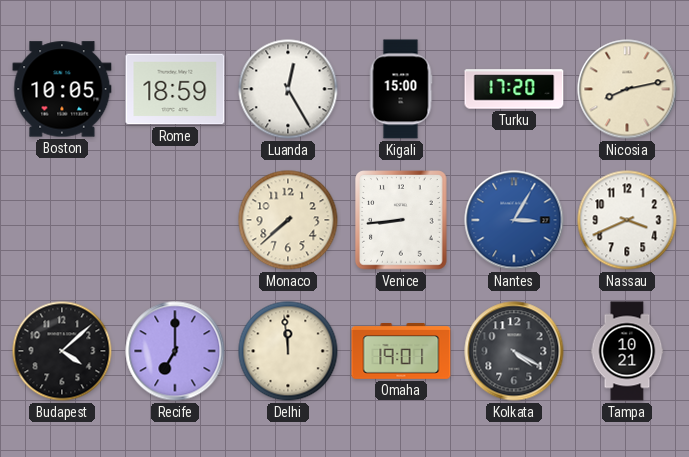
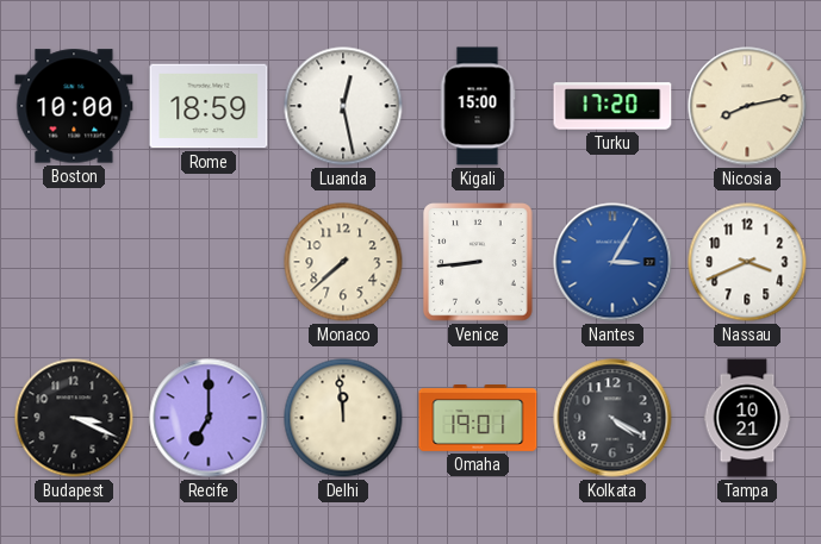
Boston: 10:05 -> 10:00 (74, 106)
Luanda: 12:25 -> 12:28 (343, 106)
Budapest: 4:08 -> 3:19 (74, 418)
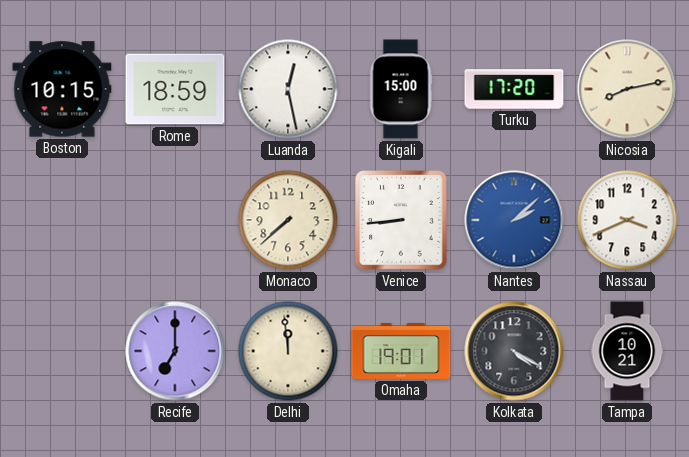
Boston: 10:00 -> 10:15 (62, 89)
Nantes: 3:05 -> 2:08 (514, 220)
Budapest: 3:19 -> none (74, 418)
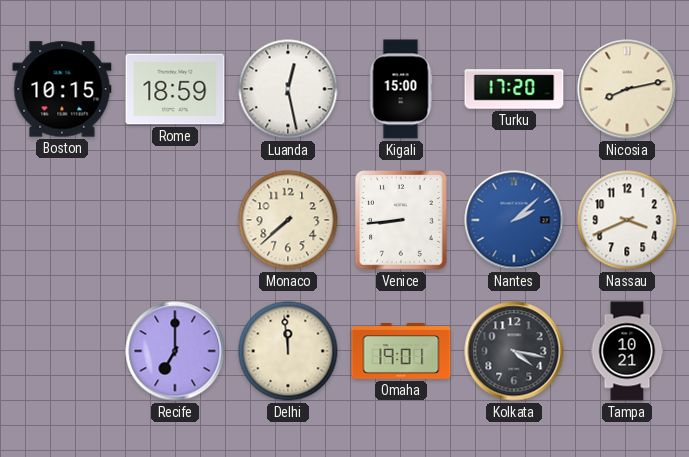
Kolkata: 4:20 -> 4:17 (514, 351)
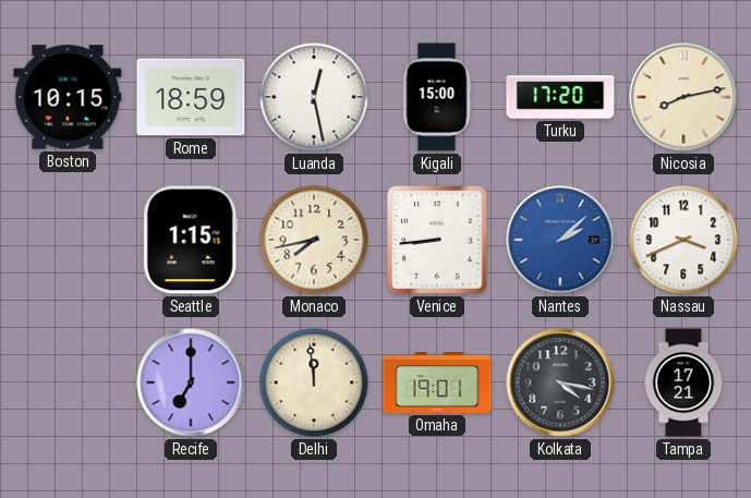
Seattle: none -> 1:15 (191, 240)
Monaco: 7:38 -> 7:43 (314, 240)
Tampa: 10:21 -> 17:21 (683, 382)
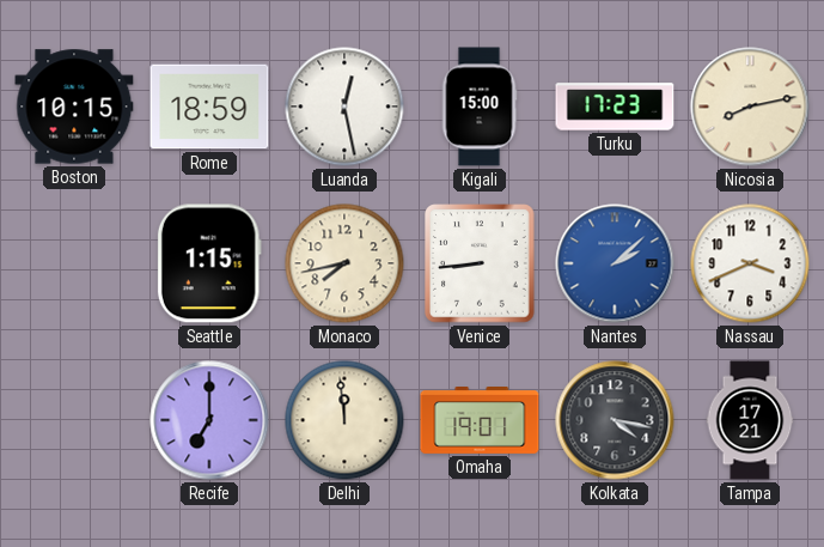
Turku: 17:20 -> 17:23 (615, 107)
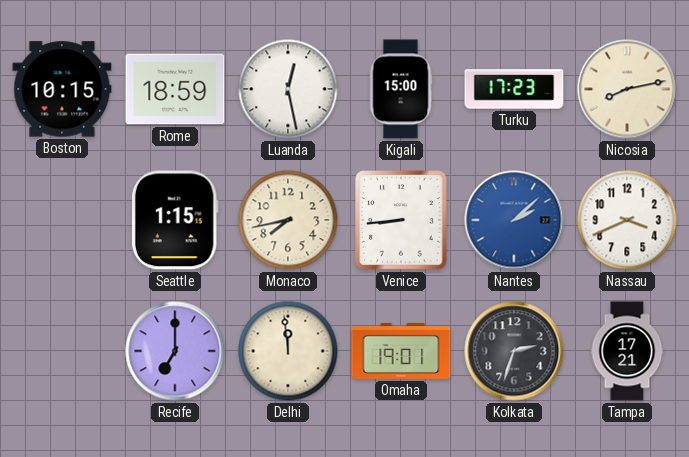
Kolkata: 4:17 -> 2:33 (514, 351)
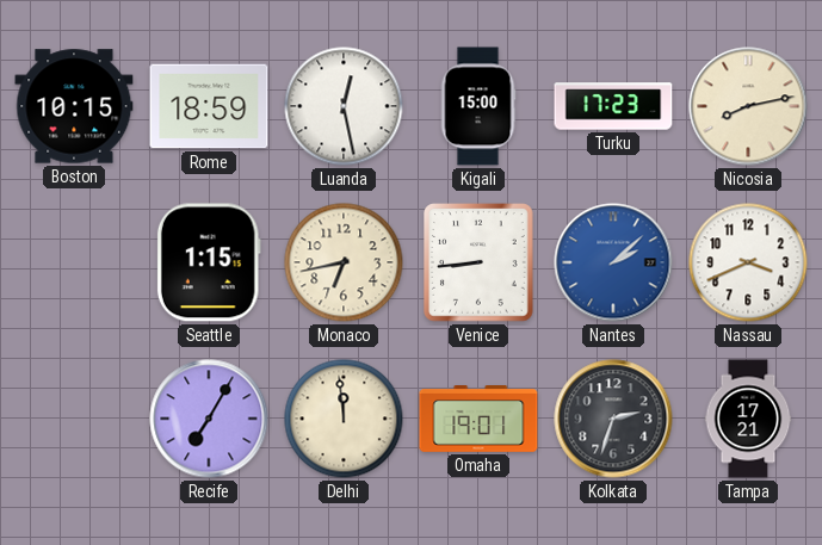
Monaco: 7:43 -> 6:43 (344, 262)
Recife: 7:00 -> 7:05 (209, 419)
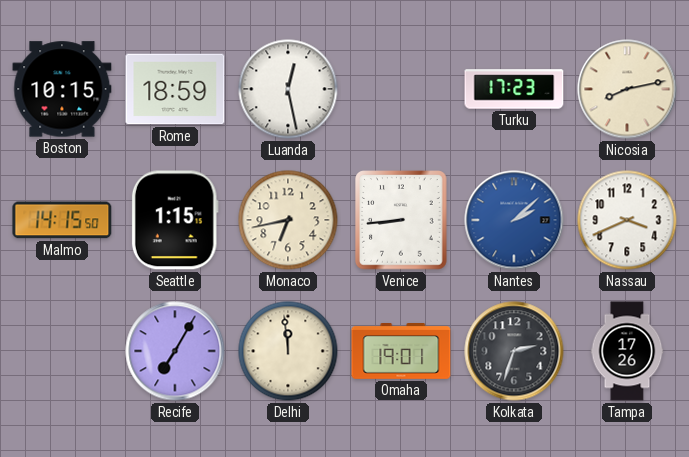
Kigali: 15:00 -> none (478, 106)
Malmo: none -> 14:15 (62, 220)
Tampa: 17:21 -> 17:26 (627, 351)
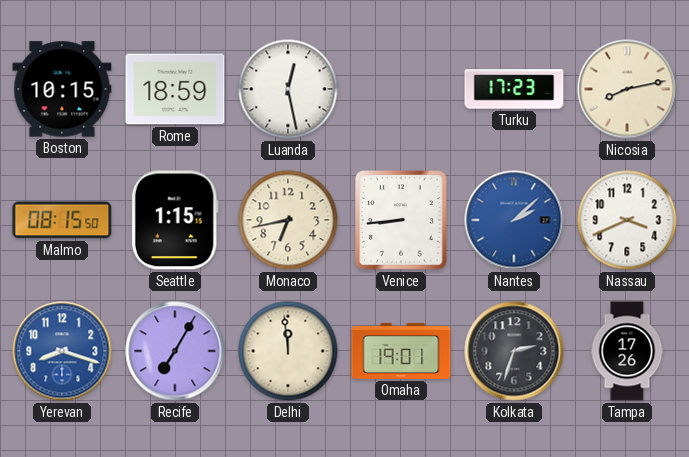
Malmo: 14:15 -> 08:15 (62, 220)
Yerevan: none -> 8:18 (62, 351)
